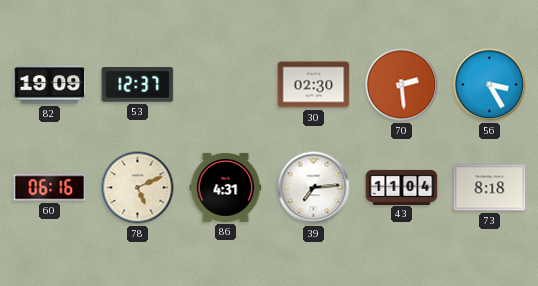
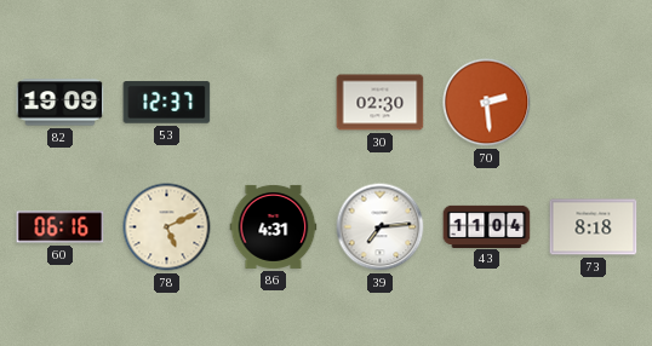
56: 3:25 -> none (490, 85)
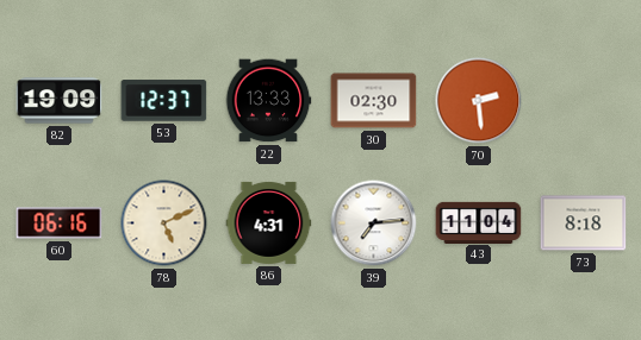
22: none -> 13:33 (268, 101)
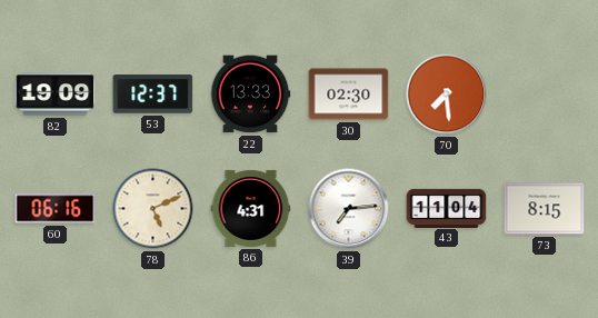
70: 2:29 -> 7:29 (447, 95)
73: 8:18 -> 8:15 (545, 209)
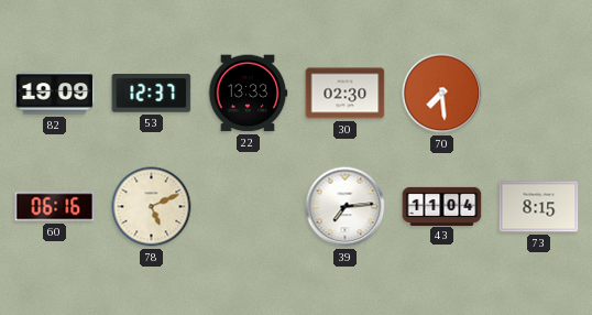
86: 4:31 -> none (251, 208)
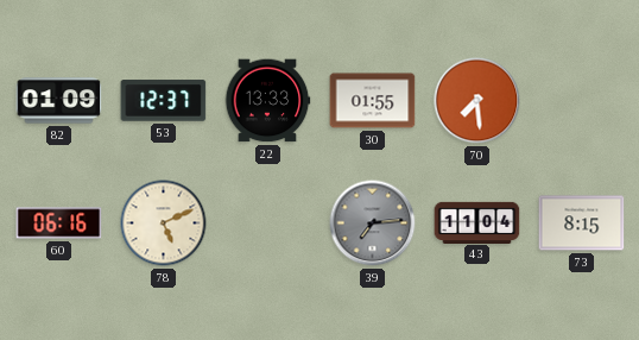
82: 19:09 -> 01:09 (59, 101)
30: 02:30 -> 01:55 (373, 101)
39 dial: white -> grey (373, 223)
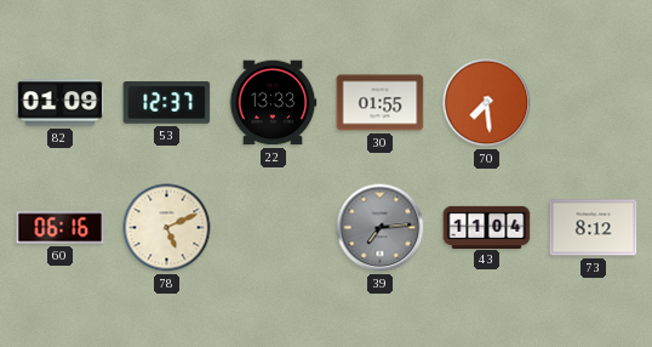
73: 8:15 -> 8:12 (594, 228)
